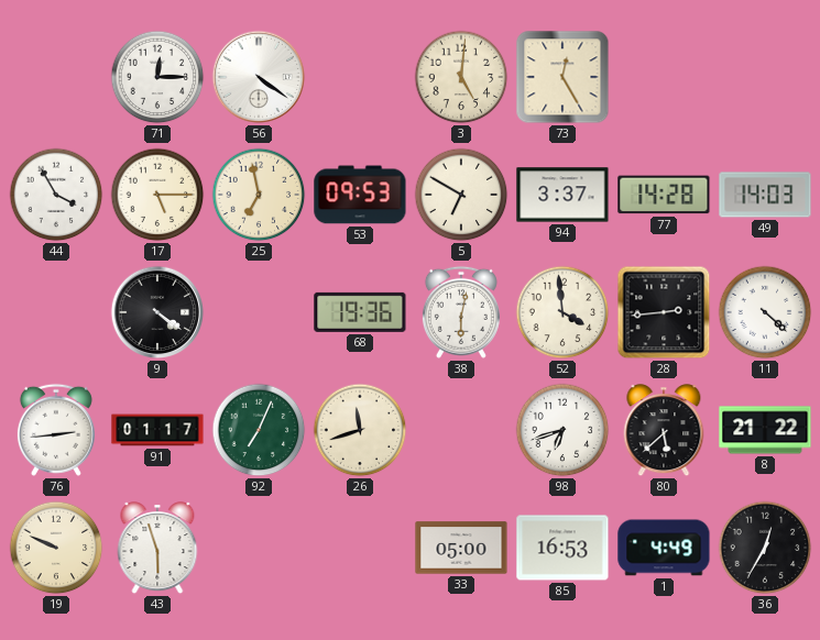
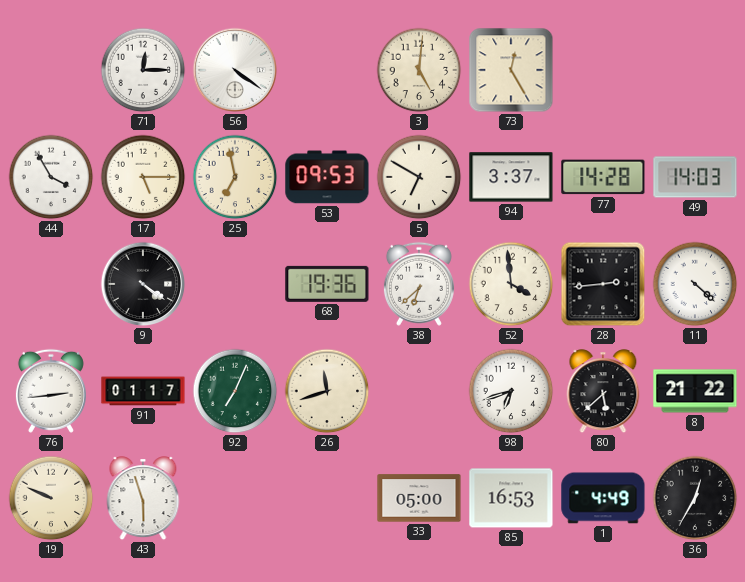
38: 6:02 -> 6:38 (419, 284)
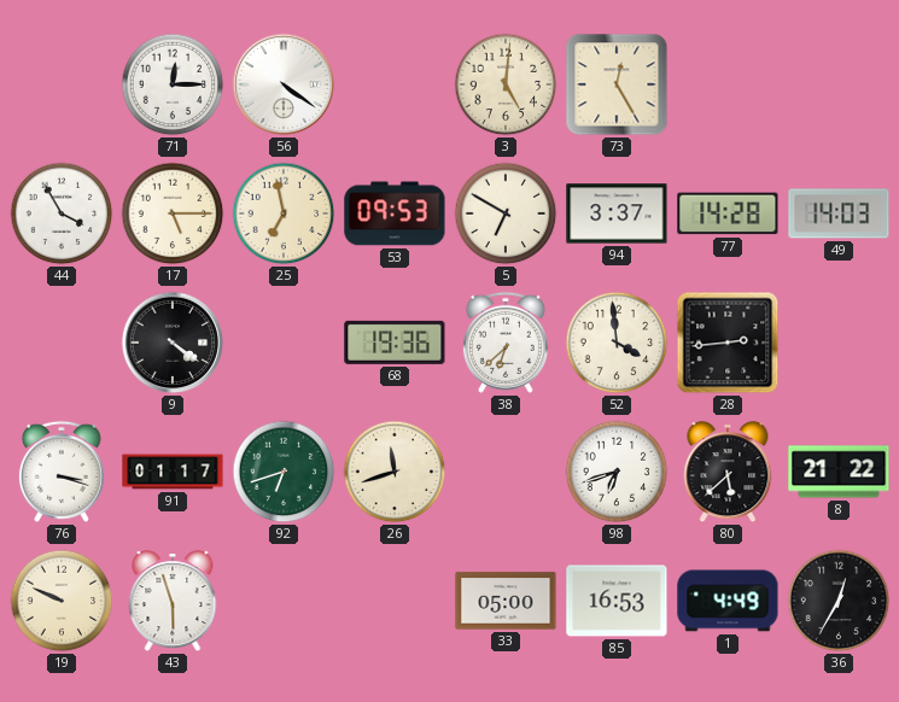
11: 4:22 -> none (695, 284)
76: 2:44 -> 3:18 (62, 472)
92: 7:04 -> 6:42 (284, 472)
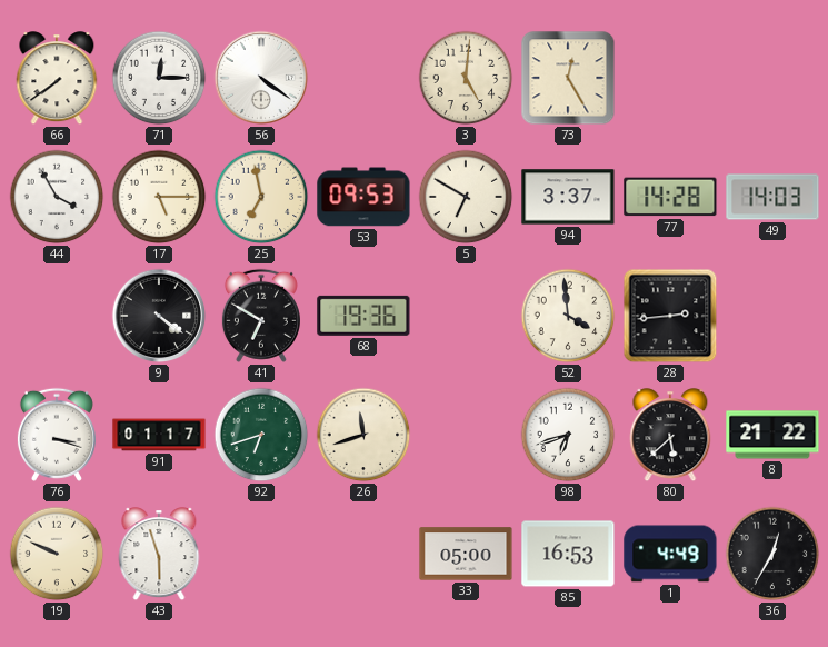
66: none -> 7:39 (57, 79)
41: none -> 6:50 (261, 316)
38: 6:38 -> none (506, 343)
